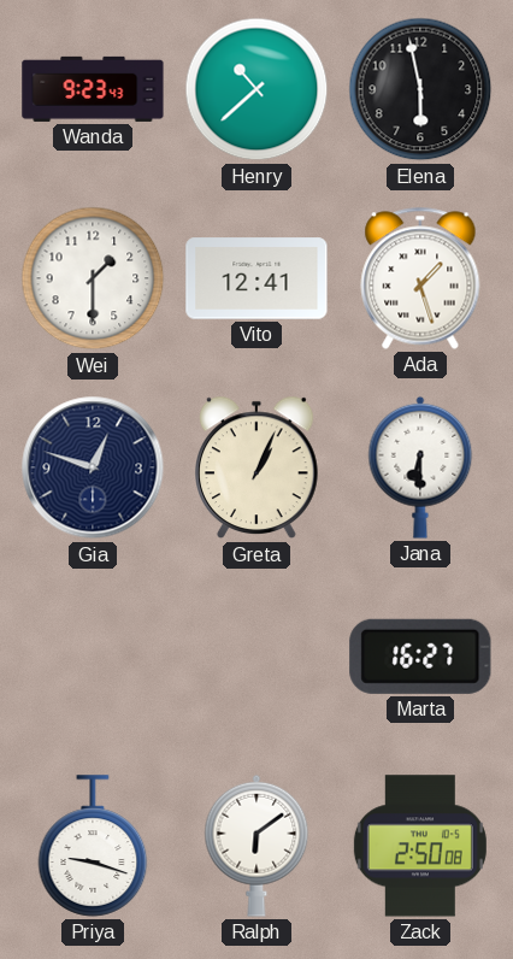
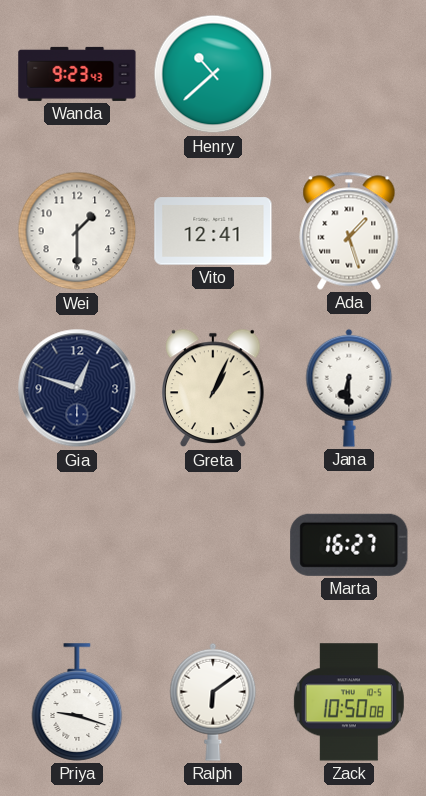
Elena: 5:58 -> none (420, 89)
Zack: 2:50 -> 10:50 (349, 702)
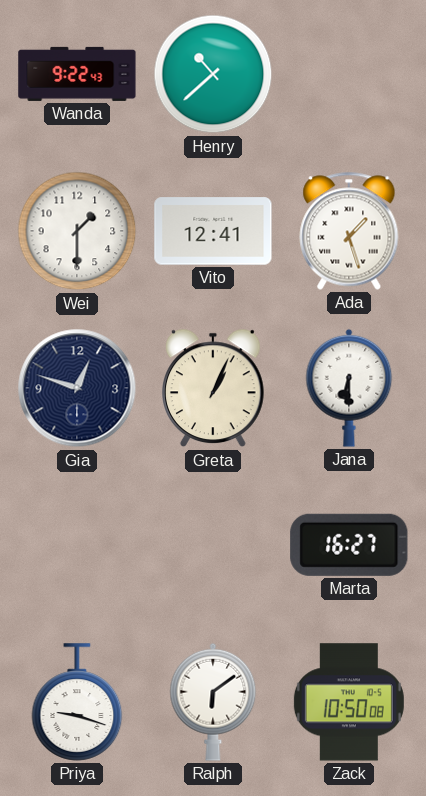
Wanda: 9:23 -> 9:22 (77, 74)
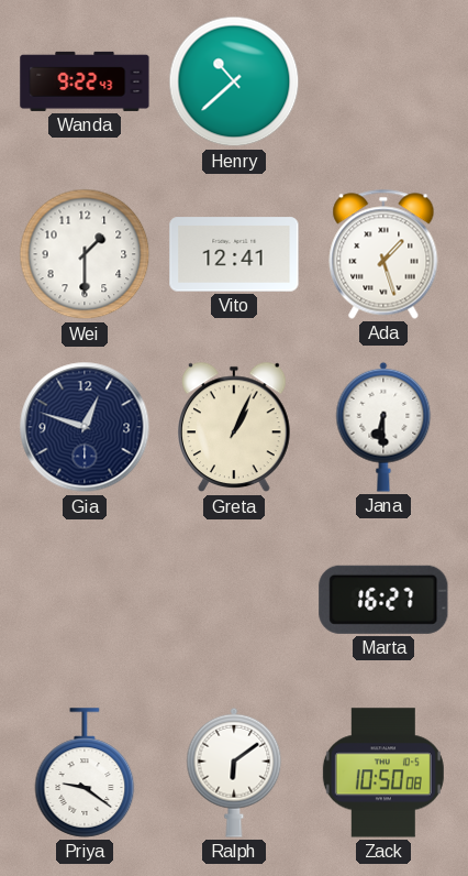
Priya: 9:18 -> 9:21 (85, 773)
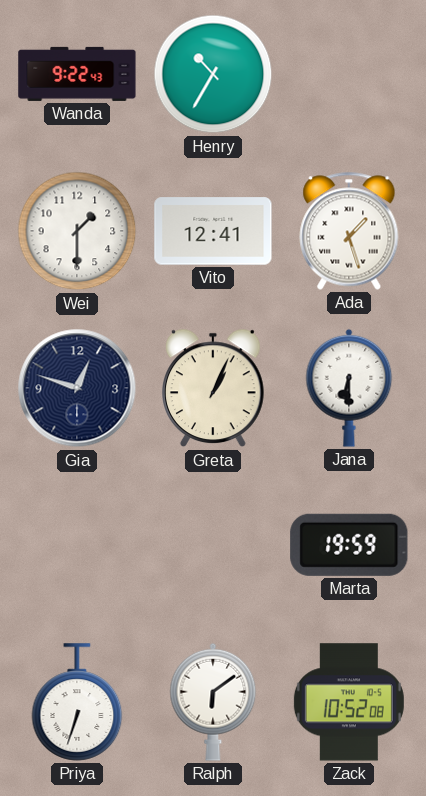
Henry: 10:38 -> 10:35 (213, 74)
Marta: 16:27 -> 19:59 (349, 545)
Priya: 9:21 -> 6:33 (77, 702)
Zack: 10:50 -> 10:52 (349, 702)
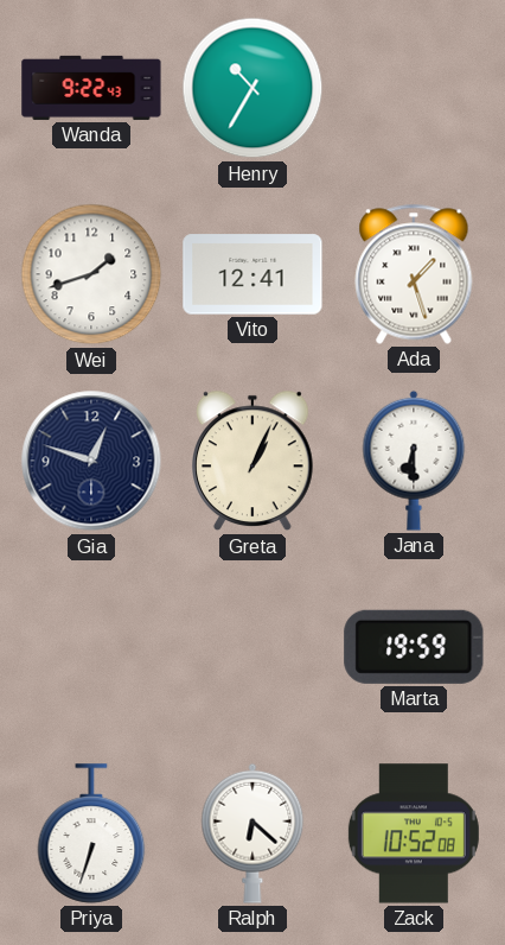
Wei: 1:30 -> 1:42 (91, 274)
Ralph: 6:09 -> 6:22 (252, 833)
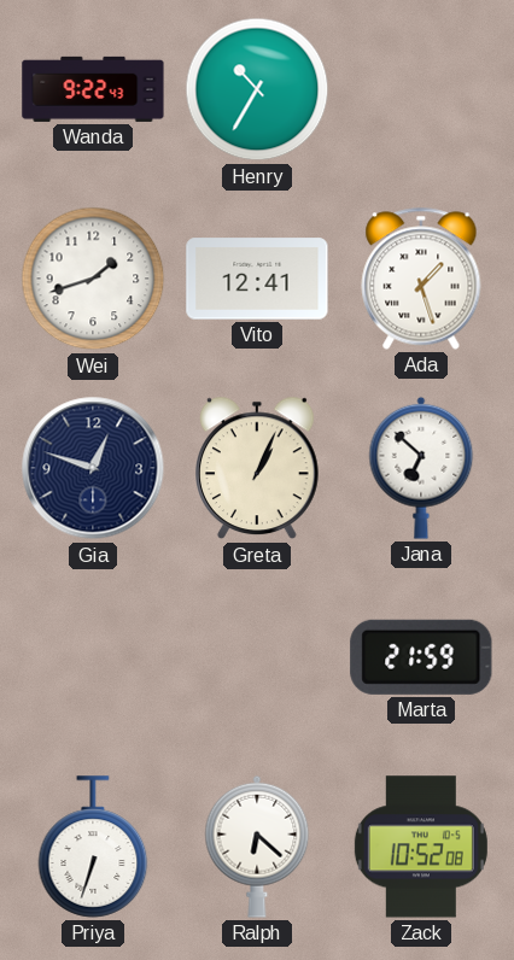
Jana: 6:30 -> 6:52 (421, 468)
Marta: 19:59 -> 21:59 (421, 657)
